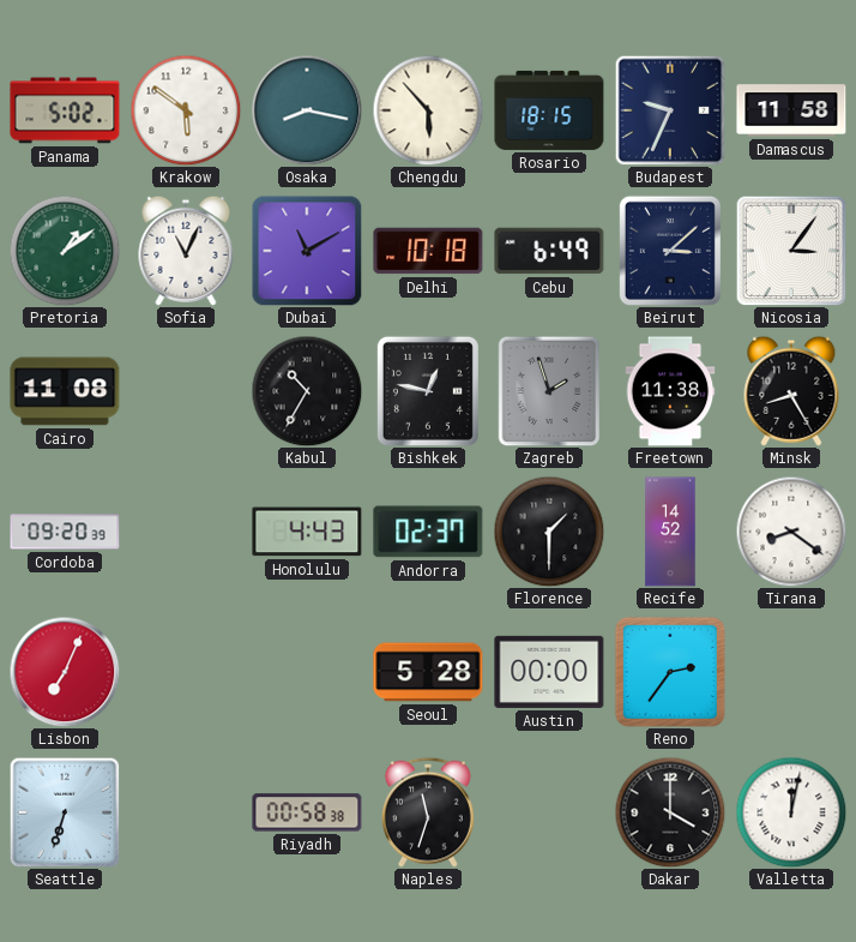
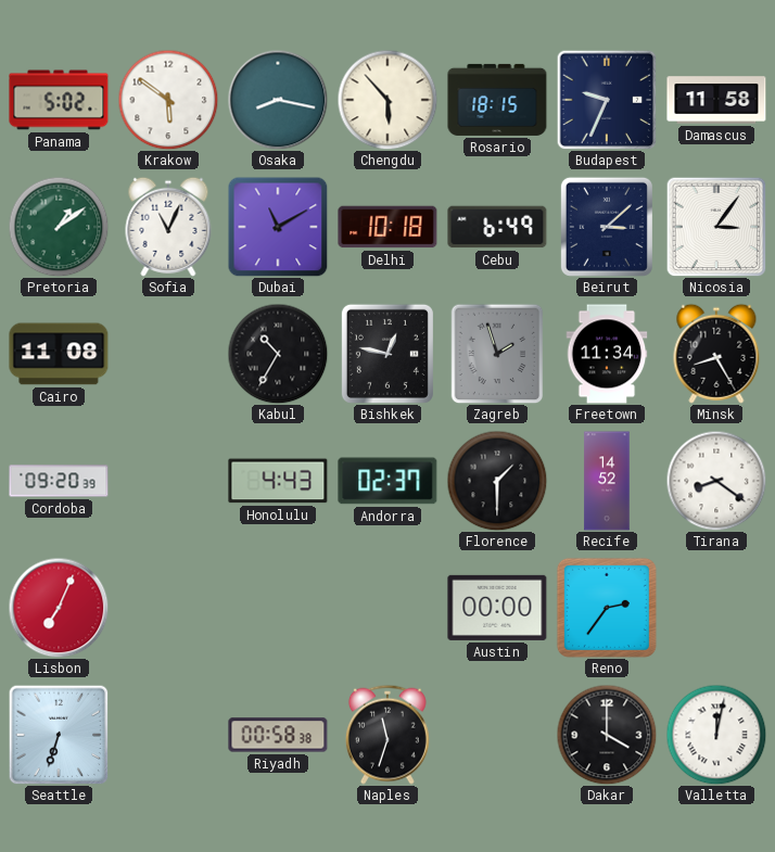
Freetown: 11:38 -> 11:34 (607, 354)
Seoul: 5:28 -> none (428, 672)
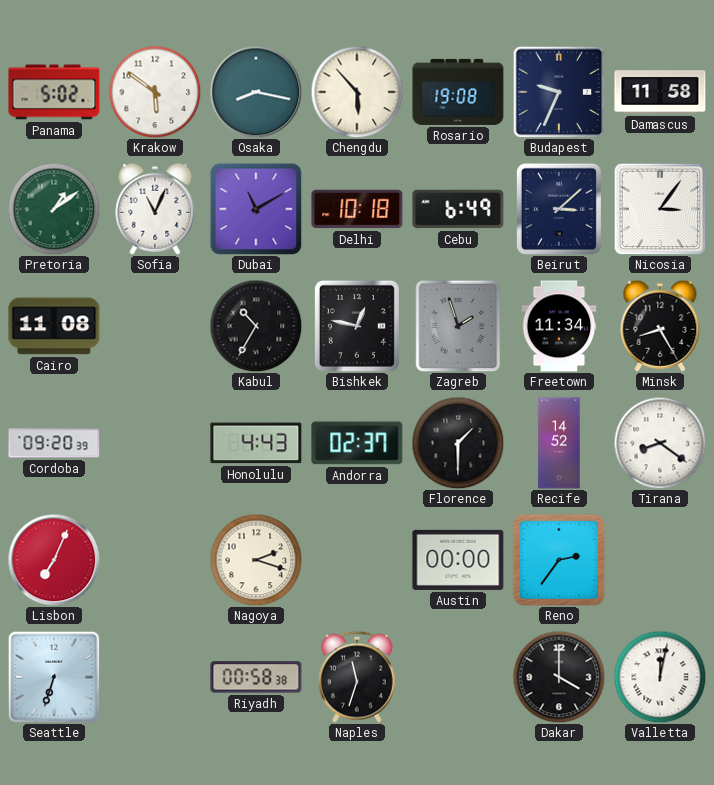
Rosario: 18:15 -> 19:08 (458, 92)
Nagoya: none -> 2:18 (256, 560)
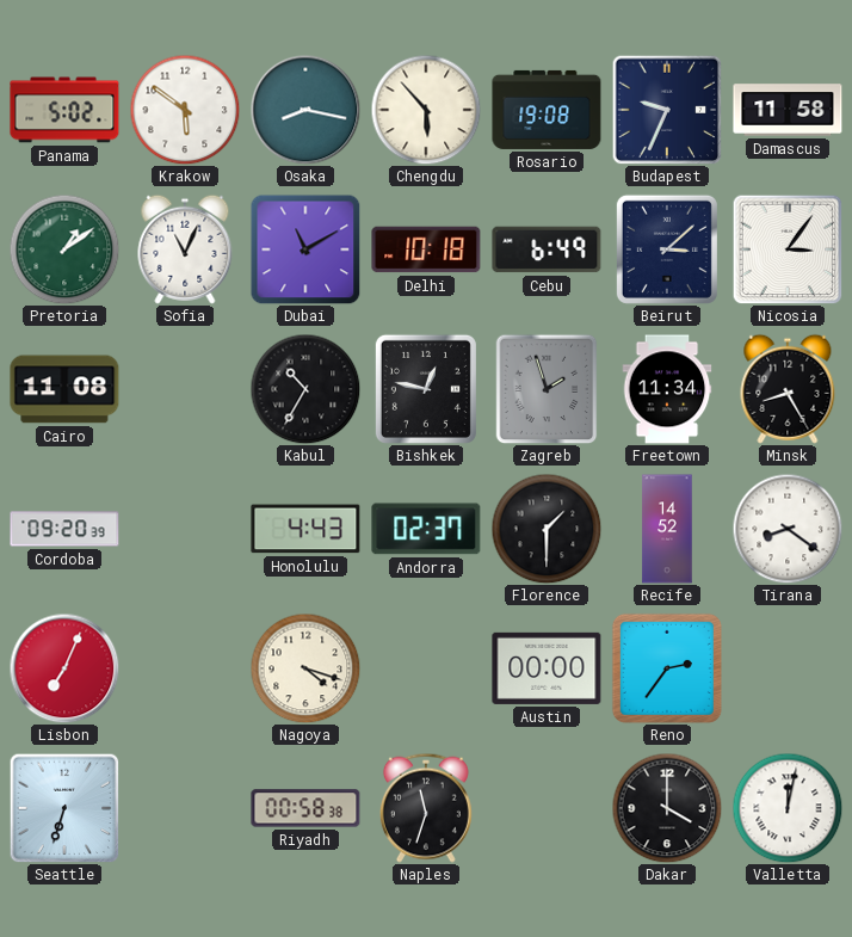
Nagoya: 2:18 -> 4:18 (305, 668)
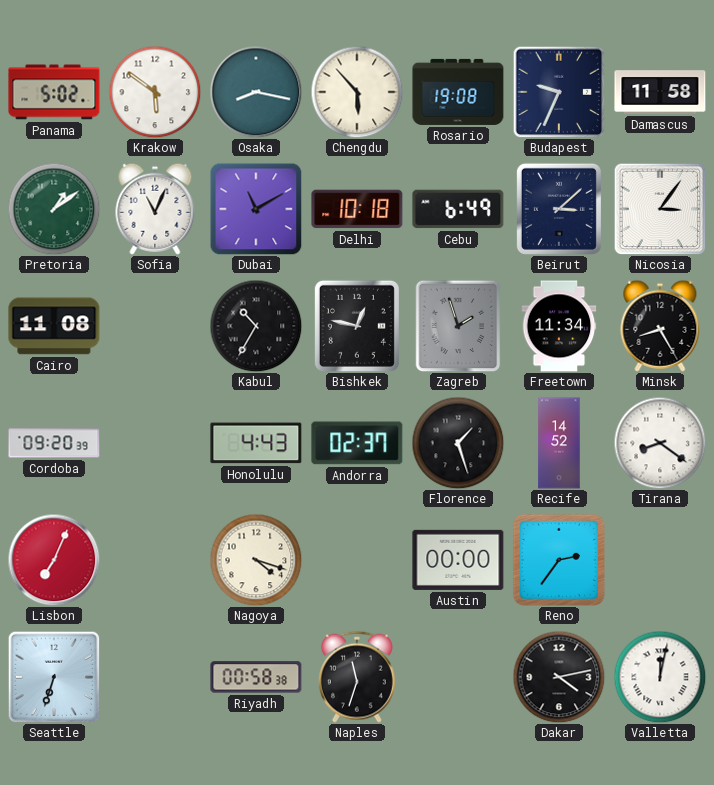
Florence: 1:30 -> 1:27 (458, 443)
Dakar: 4:00 -> 4:13 (559, 677)
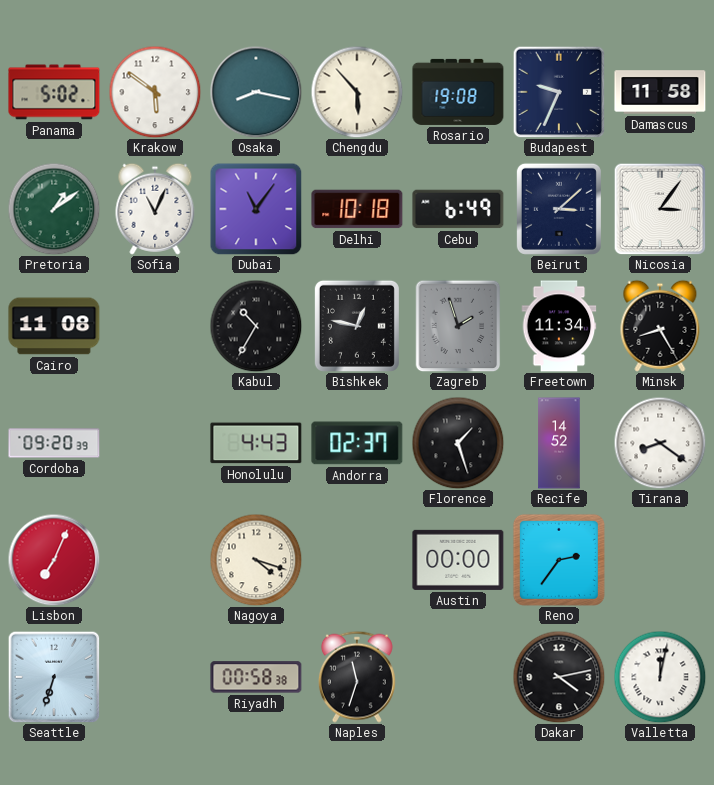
Dubai: 11:10 -> 11:06 (256, 209)
